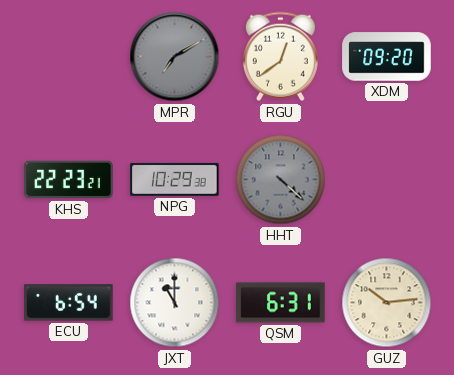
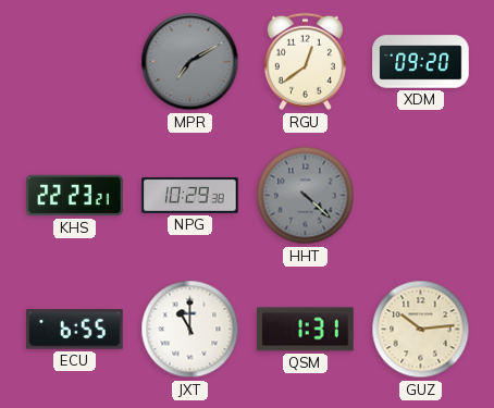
ECU: 6:54 -> 6:55 (75, 330)
QSM: 6:31 -> 1:31 (306, 330)
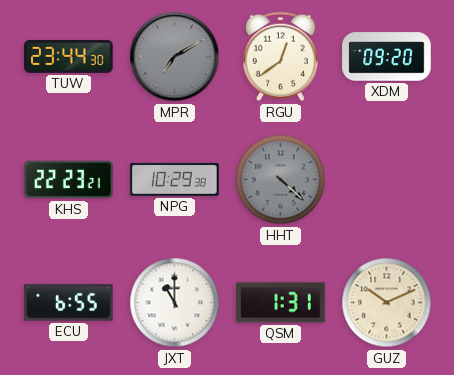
TUW: none -> 23:44 (69, 56)
GUZ: 10:14 -> 10:11 (387, 303)
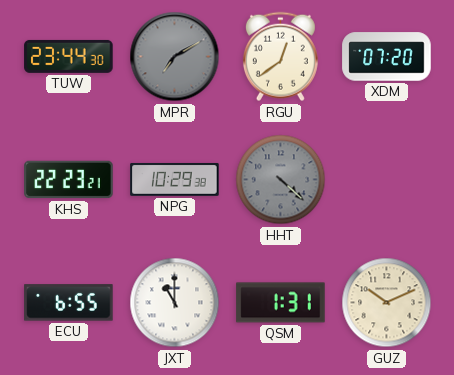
XDM: 09:20 -> 07:20 (387, 57)
